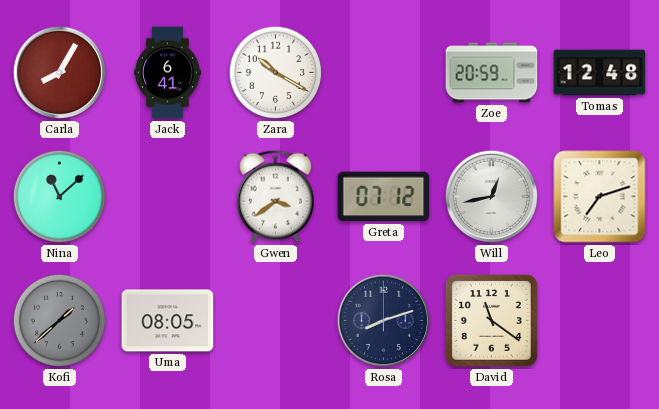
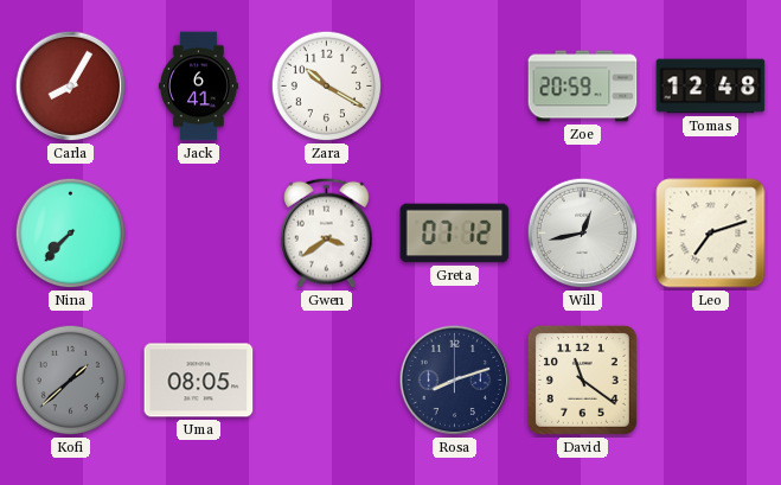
Nina: 11:08 -> 7:37 (71, 234)
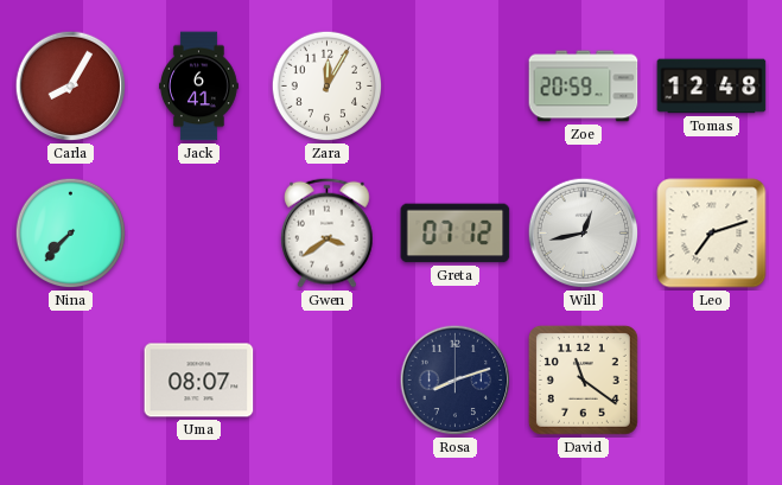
Zara: 10:20 -> 12:05 (328, 87)
Kofi: 1:38 -> none (71, 381)
Uma: 08:05 -> 08:07 (199, 381)
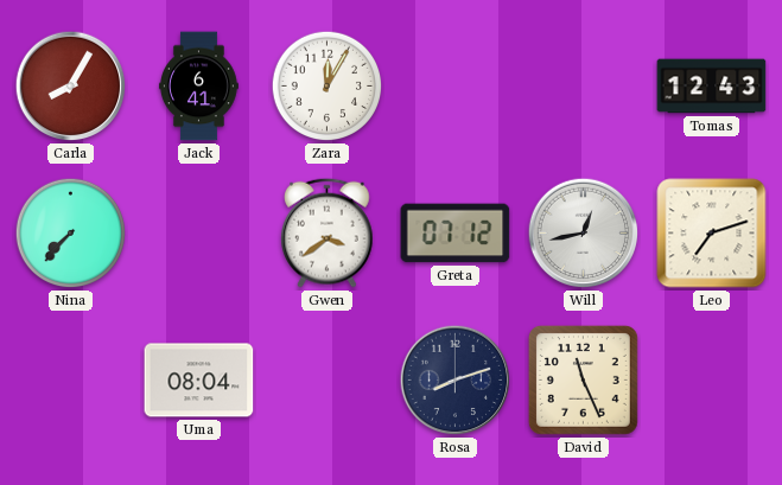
Zoe: 20:59 -> none (584, 87)
Tomas: 12:48 -> 12:43 (712, 87)
Uma: 08:07 -> 08:04 (199, 381)
David: 11:21 -> 11:26 (583, 379)
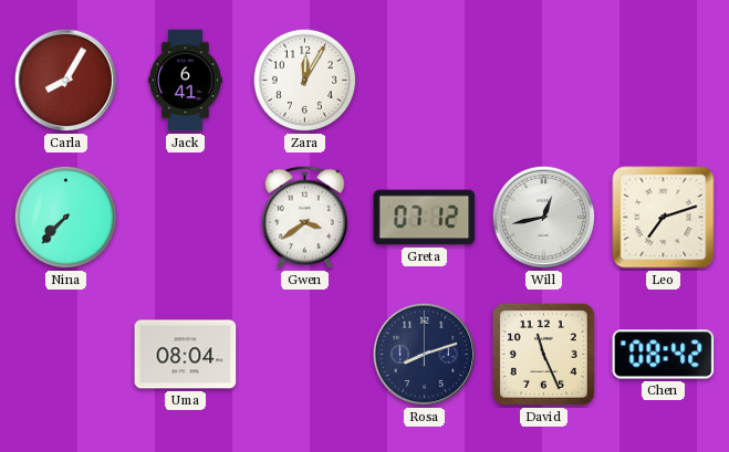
Tomas: 12:43 -> none (712, 87)
Chen: none -> 08:42 (664, 355)
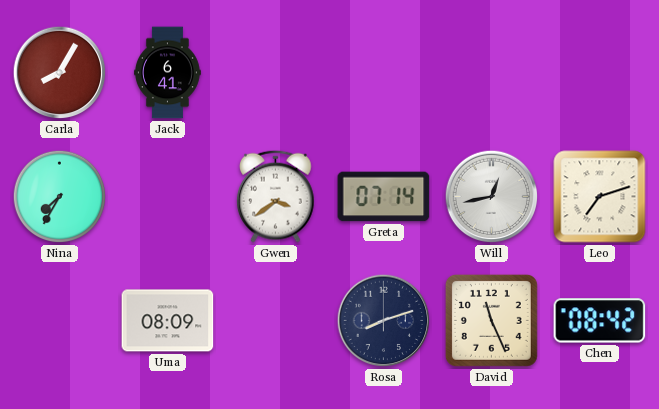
Zara: 12:05 -> none (305, 81)
Nina: 7:37 -> 7:35 (60, 197)
Greta: 07:12 -> 07:14 (384, 197)
Uma: 08:04 -> 08:09 (168, 321)
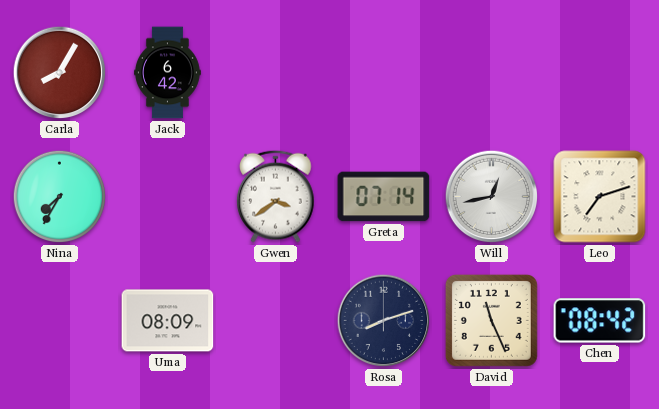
Jack: 6:41 -> 6:42 (167, 73)
